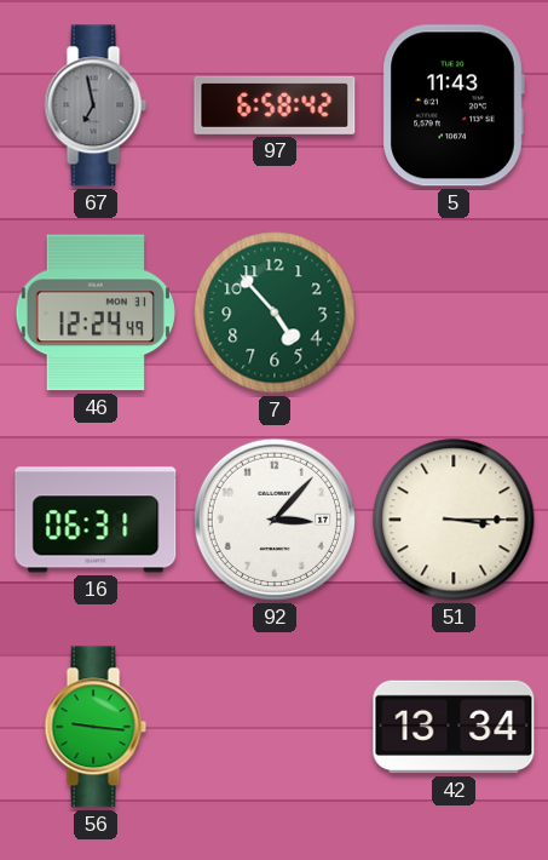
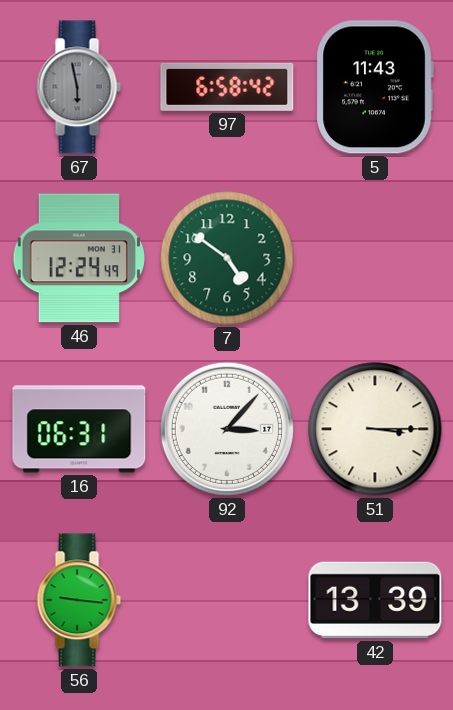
67: 6:58 -> 5:58 (79, 87)
7: 4:53 -> 4:51 (227, 258)
42: 13:34 -> 13:39 (375, 600)
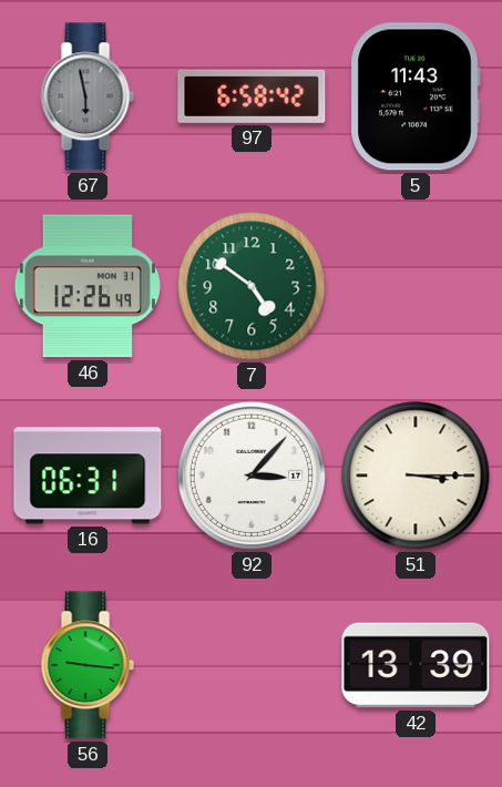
46: 12:24 -> 12:26 (86, 286)
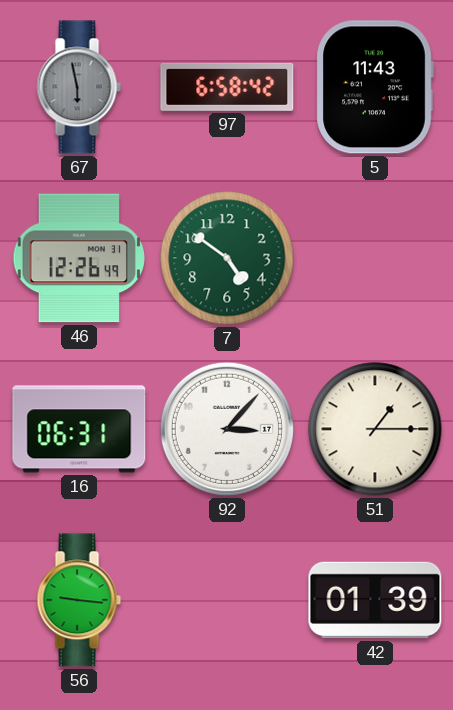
51: 3:15 -> 1:15 (375, 429)
42: 13:39 -> 01:39 (375, 600)
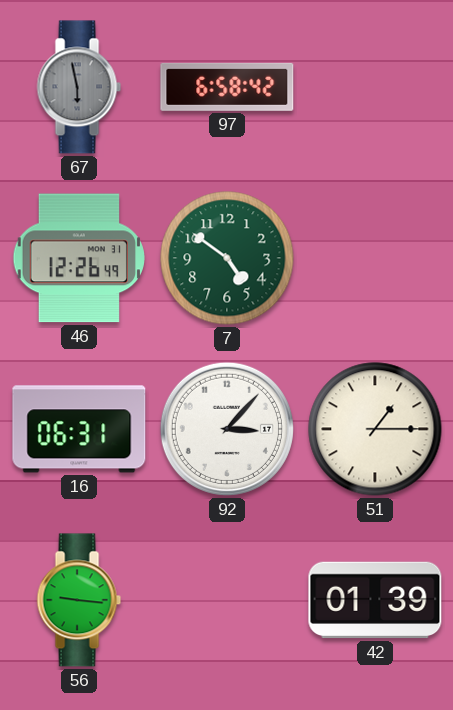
5: 11:43 -> none (375, 87)
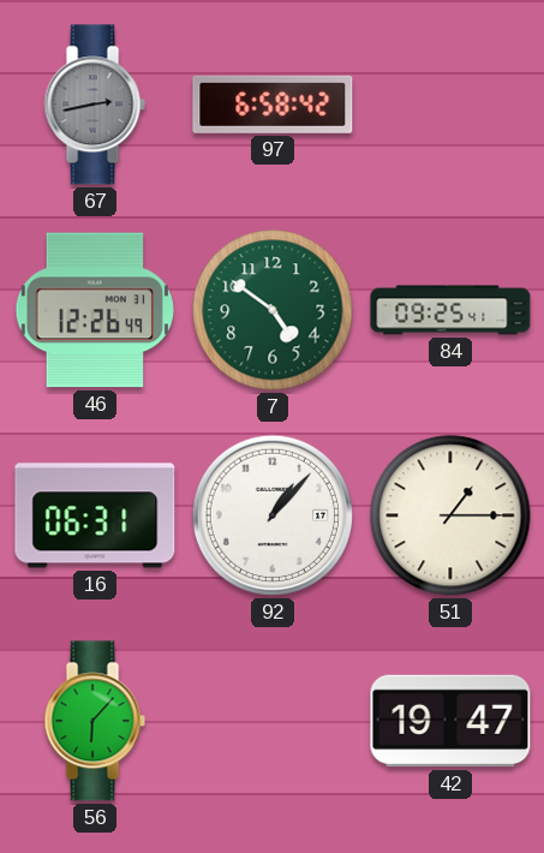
67: 5:58 -> 2:43 (95, 105)
84: none -> 09:25 (450, 310)
92: 3:07 -> 1:07 (273, 515)
56: 9:16 -> 6:07 (95, 721)
42: 01:39 -> 19:47 (450, 721)
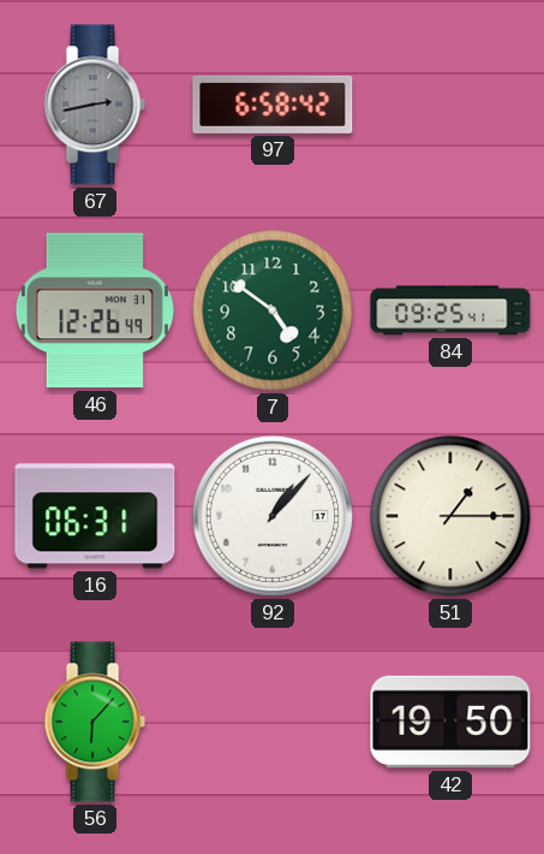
42: 19:47 -> 19:50 (450, 722)
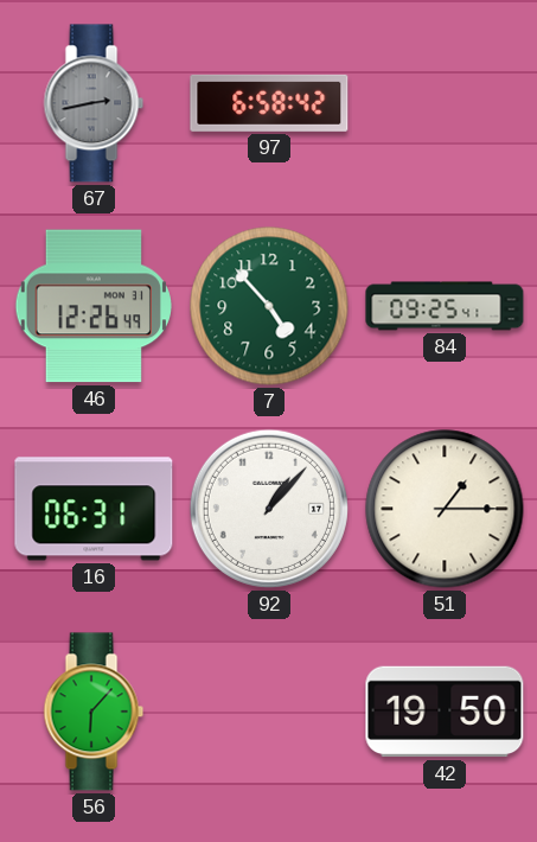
7: 4:51 -> 4:53 (269, 306)
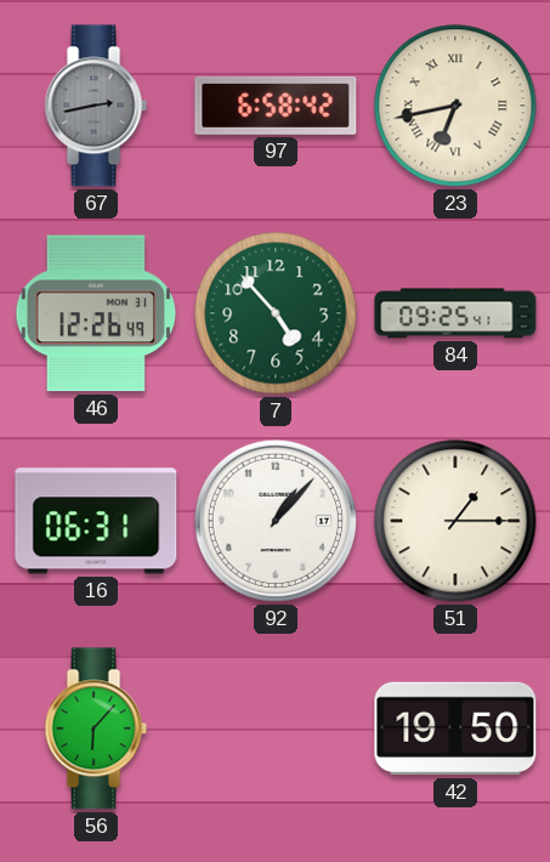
23: none -> 6:43 (455, 106)
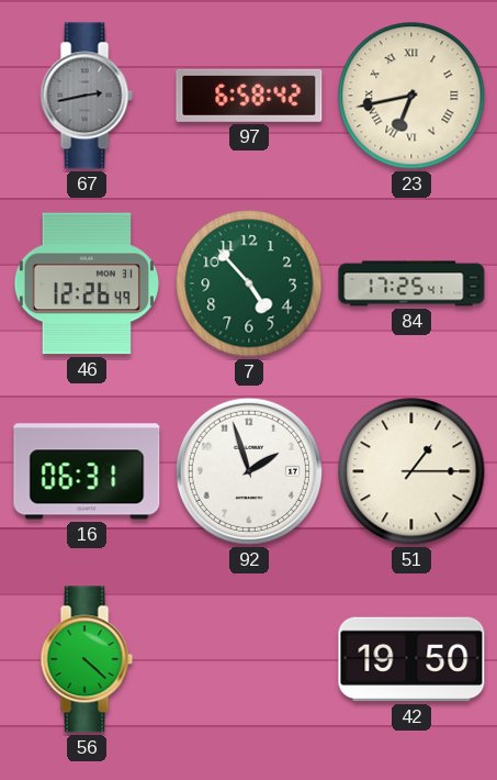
84: 09:25 -> 17:25 (411, 283)
92: 1:07 -> 1:57 (249, 471)
56: 6:07 -> 4:22 (87, 659)
